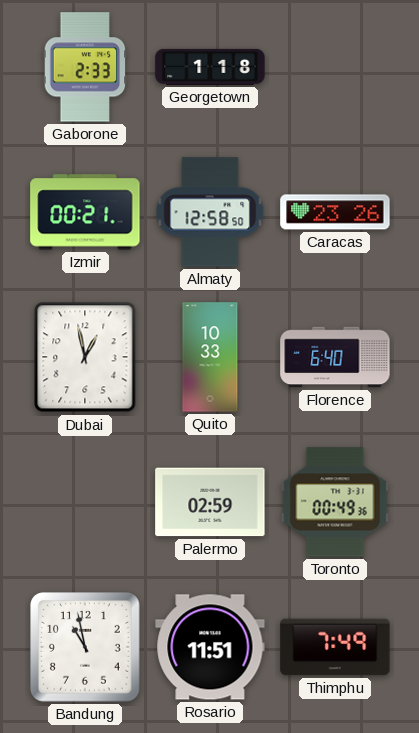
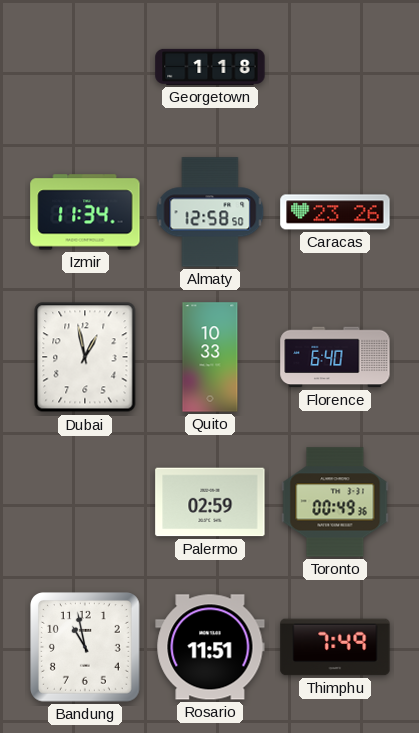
Gaborone: 2:33 -> none (85, 67)
Izmir: 00:21 -> 11:34 (85, 212)
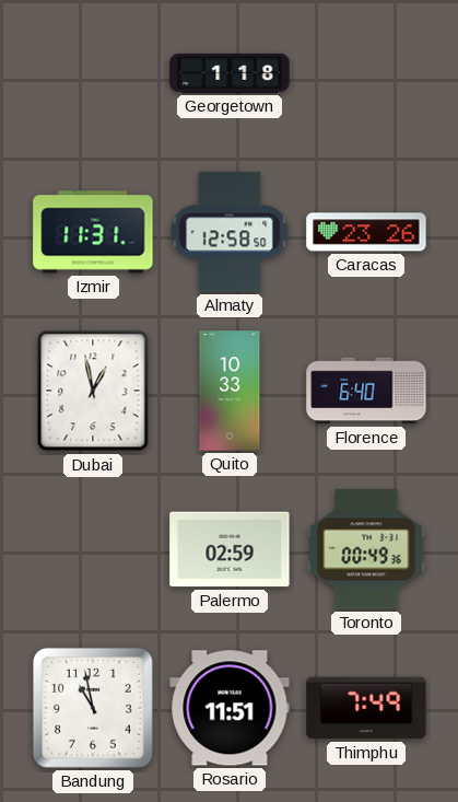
Izmir: 11:34 -> 11:31 (93, 232)
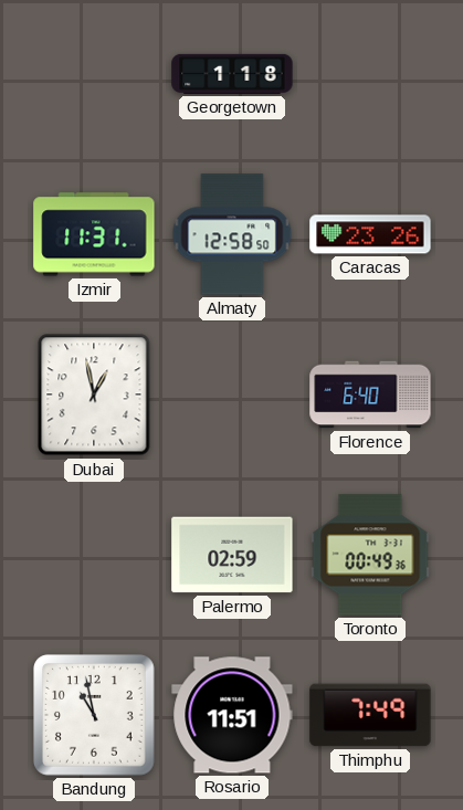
Quito: 10:33 -> none (230, 391)
